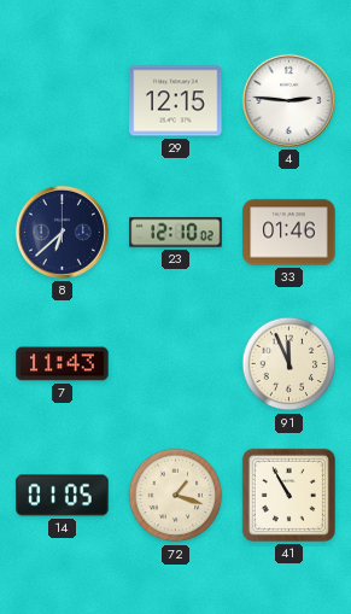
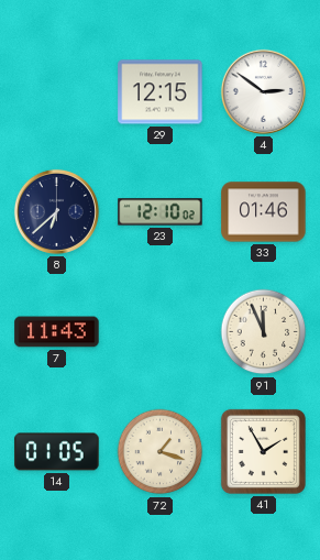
4: 2:46 -> 2:51 (263, 91)
41: 10:55 -> 1:55 (263, 451)
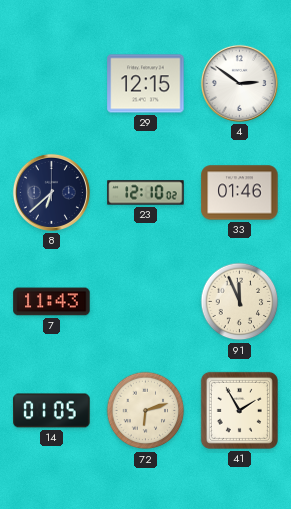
72: 1:18 -> 6:12 (146, 411)
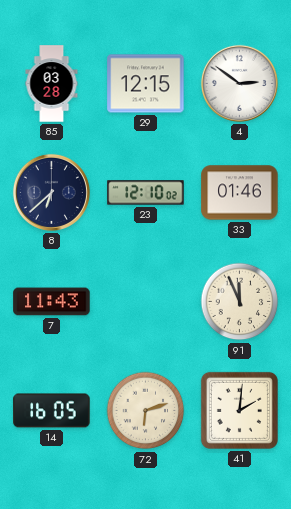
85: none -> 03:28 (52, 84)
14: 01:05 -> 16:05 (52, 411)
41: 1:55 -> 2:01 (239, 410)
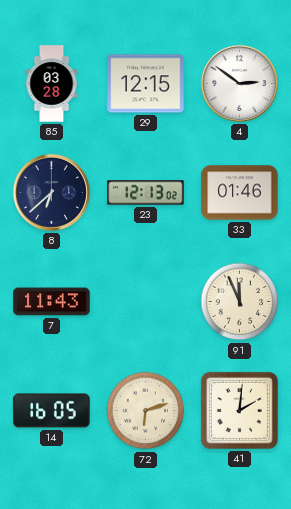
23: 12:10 -> 12:13 (146, 193)
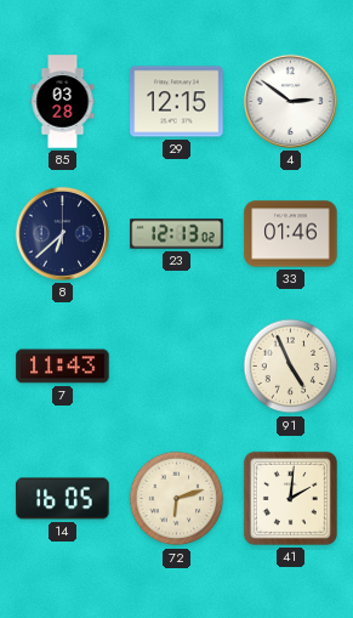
91: 11:56 -> 4:56 (291, 367)
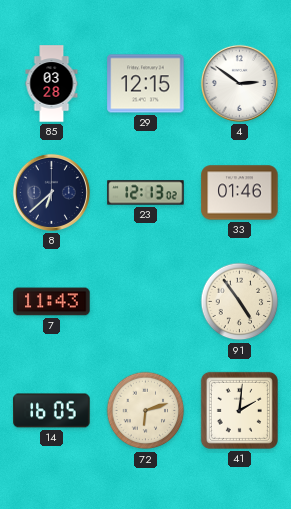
91: 4:56 -> 4:54 (240, 302)
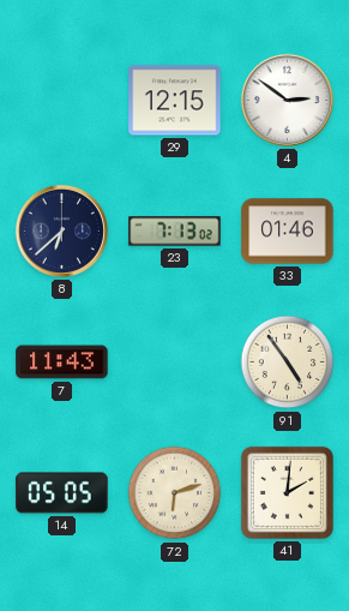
85: 03:28 -> none (52, 84)
23: 12:13 -> 7:13 (175, 232)
14: 16:05 -> 05:05 (62, 493)
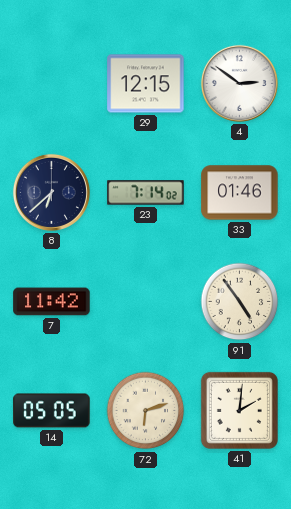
23: 7:13 -> 7:14 (146, 193)
7: 11:43 -> 11:42 (52, 302)
